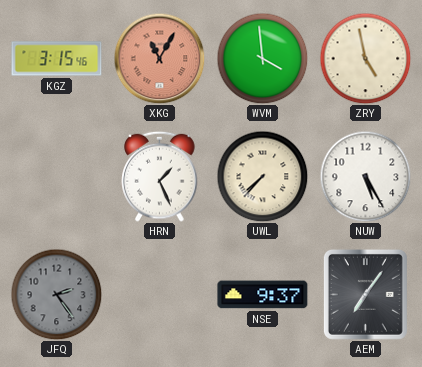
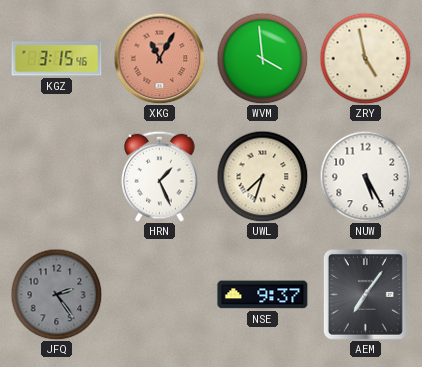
UWL: 7:37 -> 7:33 (262, 176)
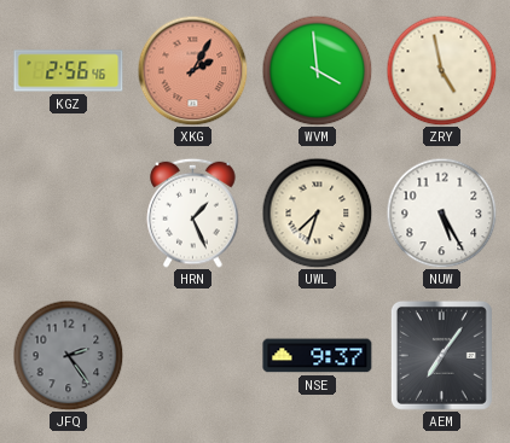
KGZ: 3:15 -> 2:56 (69, 71)
XKG: 11:05 -> 2:05 (192, 70)
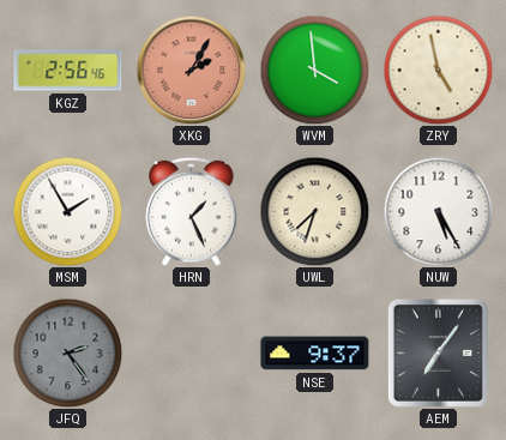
MSM: none -> 1:55 (67, 211)
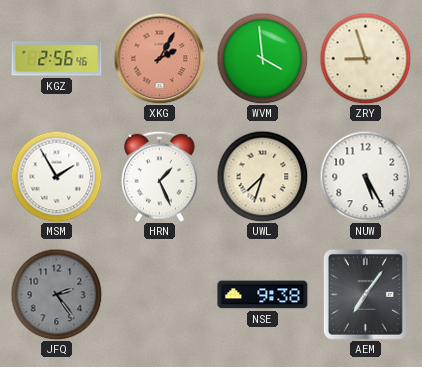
ZRY: 4:58 -> 8:57 (365, 58)
NSE: 9:37 -> 9:38 (263, 295)
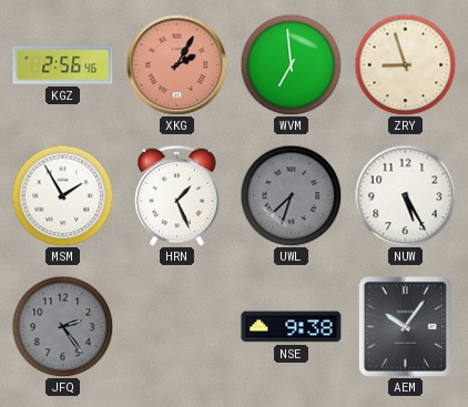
WVM: 3:59 -> 6:59 (291, 64)
UWL dial: cream -> grey (291, 195)
AEM: 7:06 -> 10:06 (405, 326)
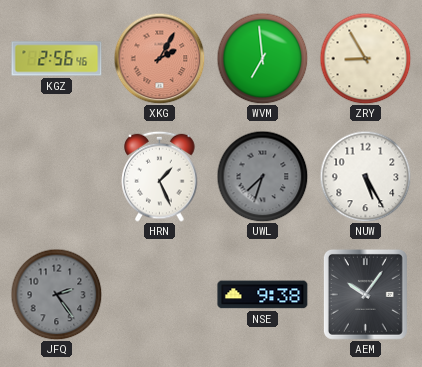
ZRY: 8:57 -> 8:55 (365, 58)
MSM: 1:55 -> none (62, 195)
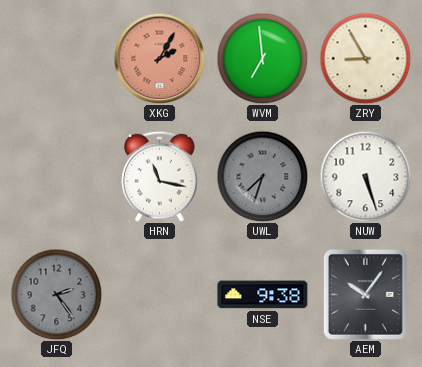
KGZ: 2:56 -> none (57, 59)
HRN: 1:26 -> 11:17 (160, 176)
NUW: 5:25 -> 5:27 (365, 176)
